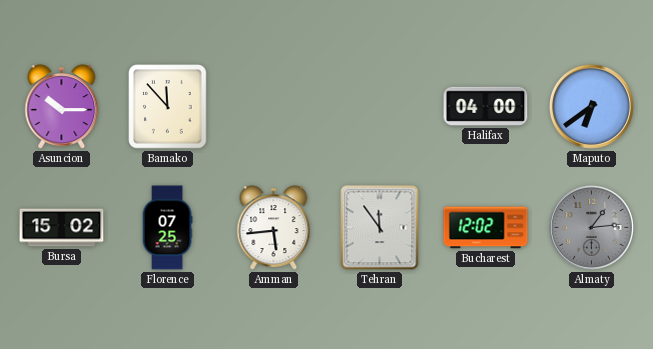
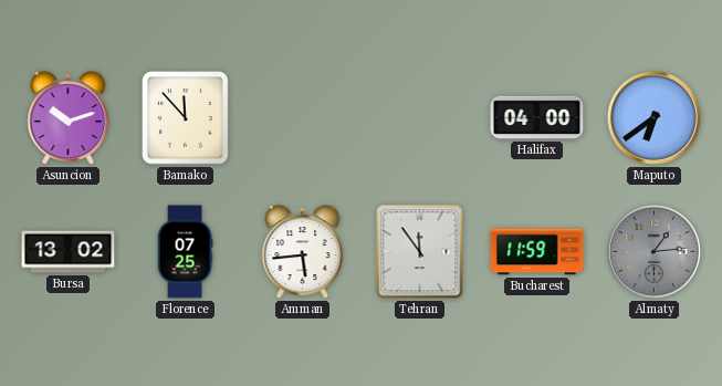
Asuncion: 10:15 -> 10:12 (69, 118)
Bursa: 15:02 -> 13:02 (69, 252)
Bucharest: 12:02 -> 11:59 (537, 252)
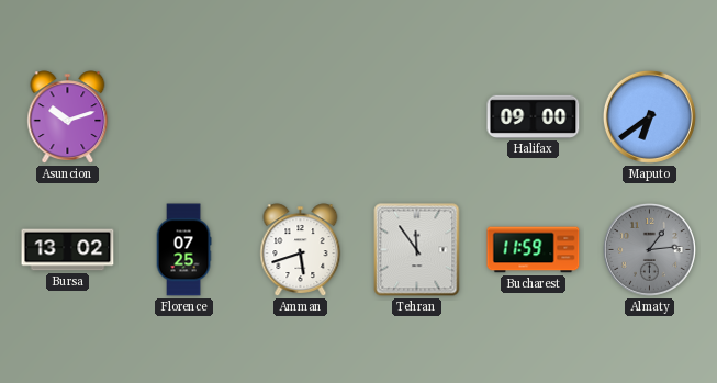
Bamako: 11:53 -> none (186, 118)
Halifax: 04:00 -> 09:00 (534, 116)
Amman: 5:44 -> 5:42 (301, 250)
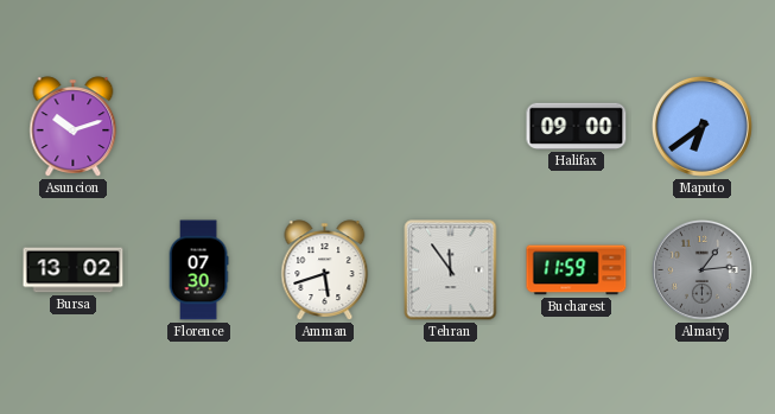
Florence: 07:25 -> 07:30 (198, 270)
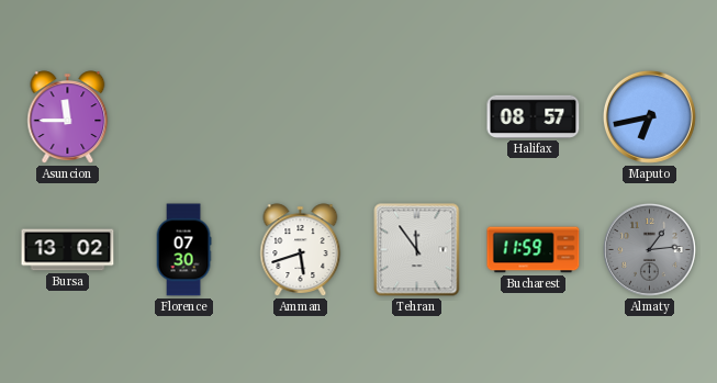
Asuncion: 10:12 -> 11:45 (68, 117)
Halifax: 09:00 -> 08:57 (534, 116)
Maputo: 6:39 -> 6:43 (649, 116)
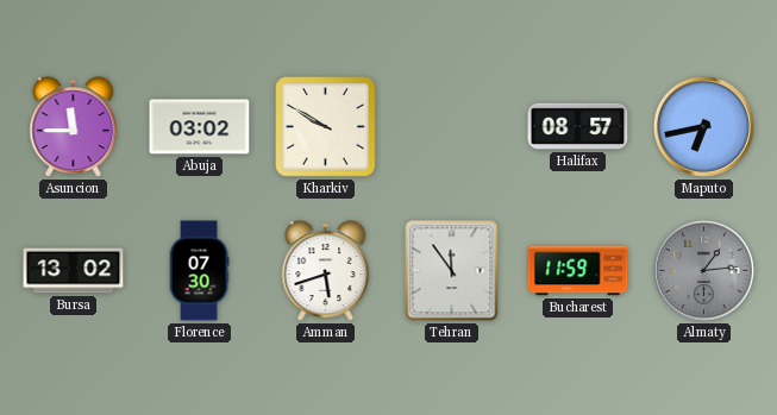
Abuja: none -> 03:02 (200, 127)
Kharkiv: none -> 9:50 (326, 127)
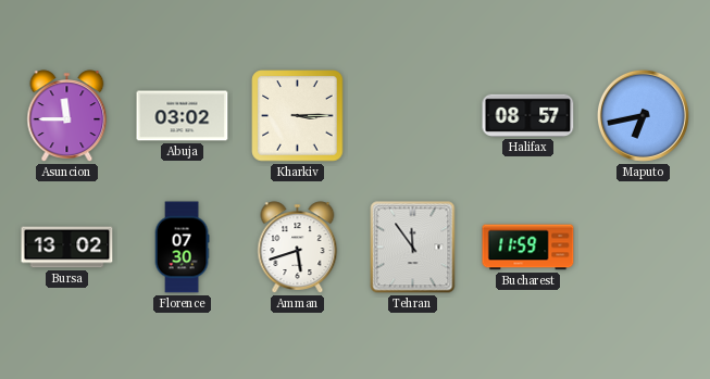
Kharkiv: 9:50 -> 3:15 (298, 116)
Almaty: 1:14 -> none (703, 270)
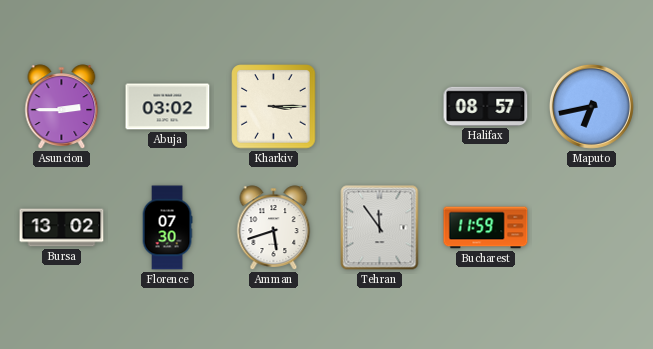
Asuncion: 11:45 -> 2:45 (62, 107)
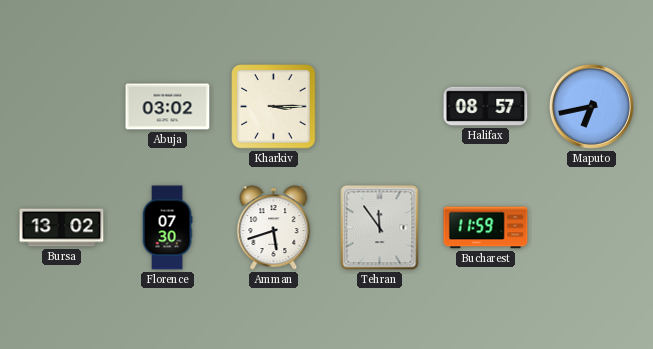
Asuncion: 2:45 -> none (62, 107)
